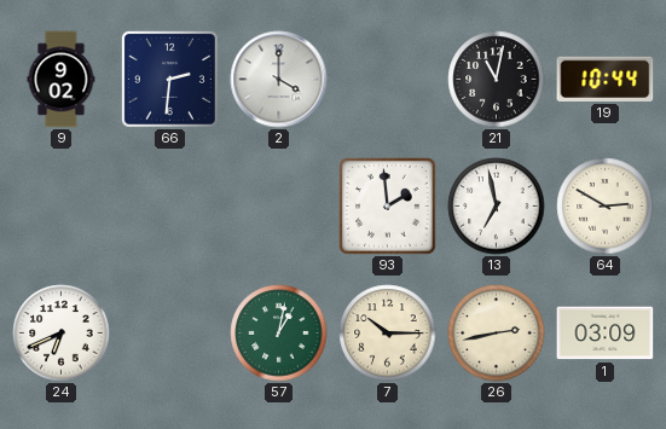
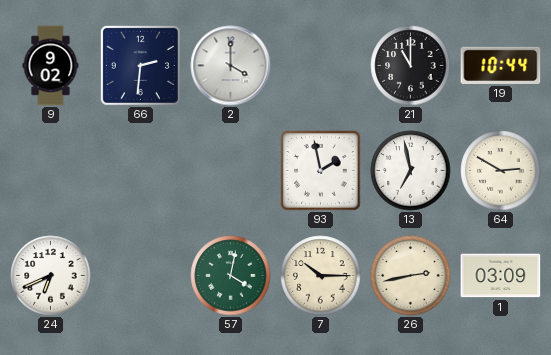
21: 11:02 -> 11:00 (411, 66)
93: 1:59 -> 1:58 (321, 171)
57: 1:02 -> 4:02 (231, 276)
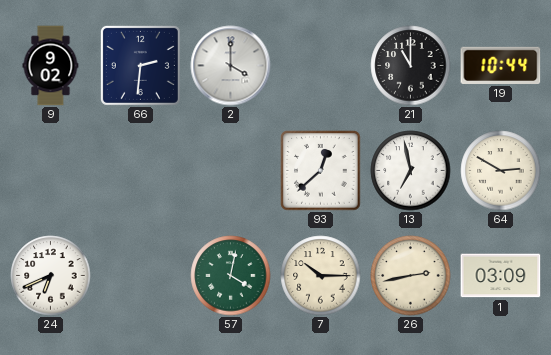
93: 1:58 -> 12:38 (321, 171)
